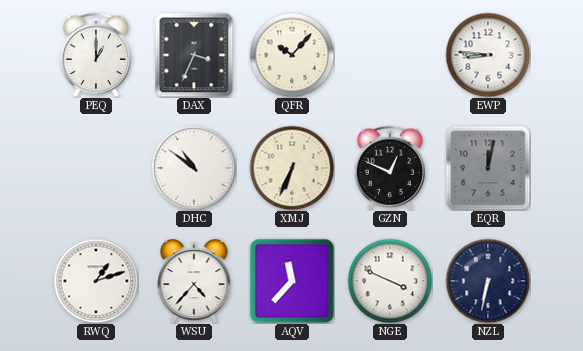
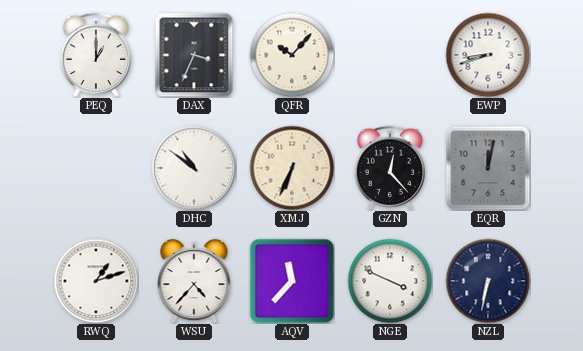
EWP: 8:46 -> 8:42 (488, 55)
GZN: 12:49 -> 12:23 (389, 168)
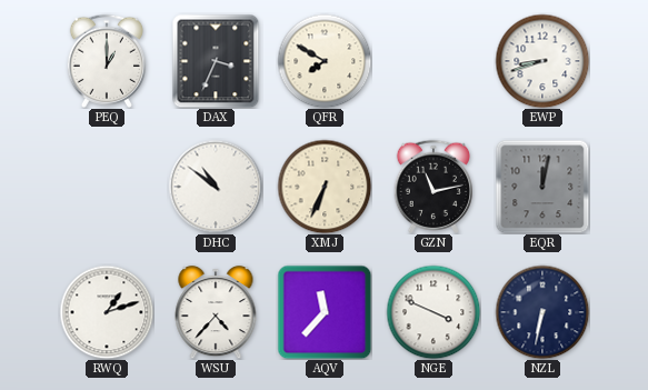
QFR: 10:07 -> 7:50 (325, 61)
GZN: 12:23 -> 11:13 (432, 187)
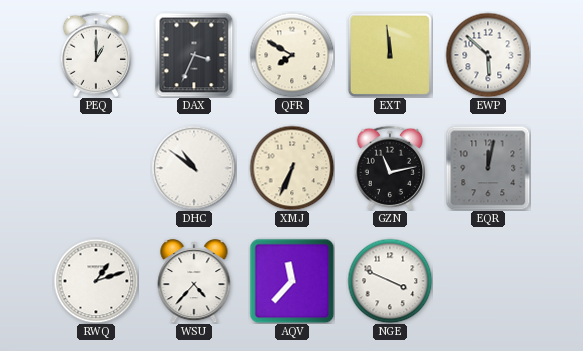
EXT: none -> 11:59 (389, 54)
EWP: 8:42 -> 5:52 (488, 55)
NZL: 6:32 -> none (542, 312)
